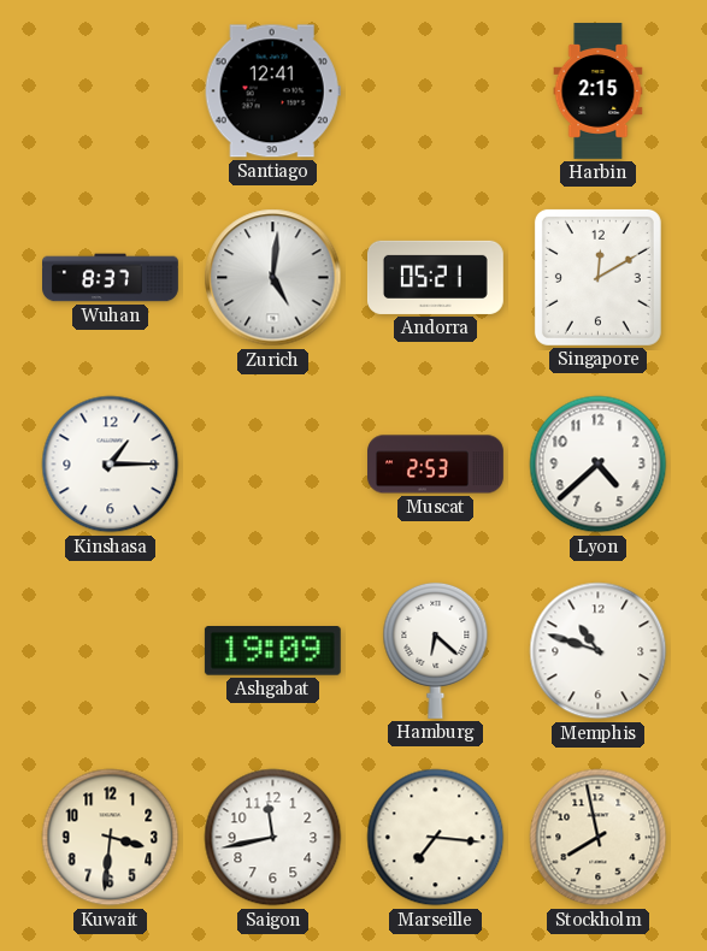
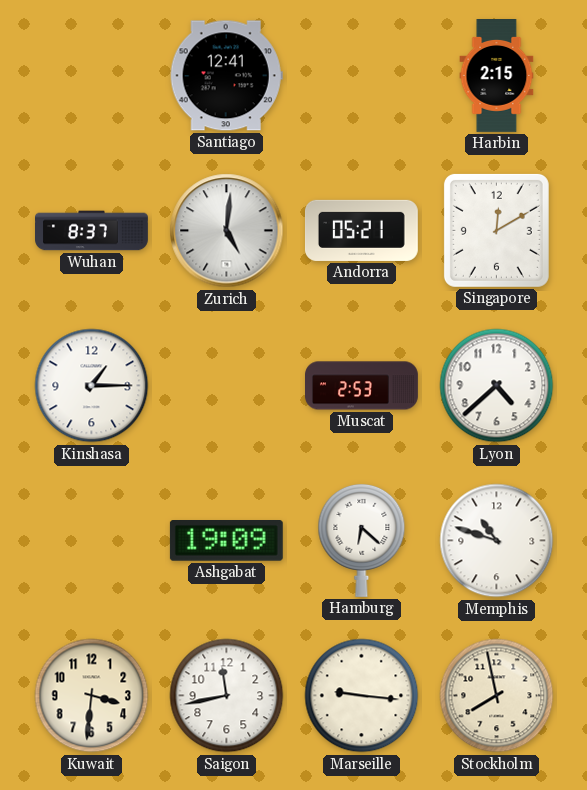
Marseille: 7:16 -> 9:16 (362, 696)
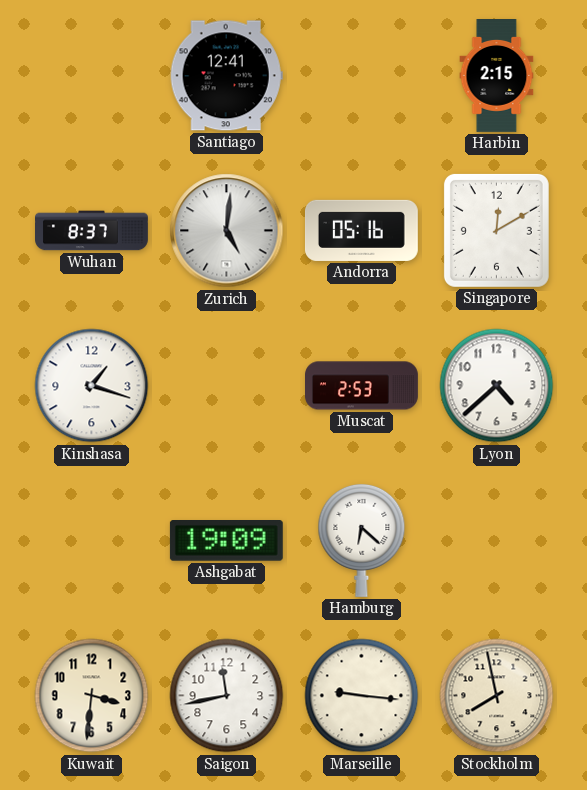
Andorra: 05:21 -> 05:16 (362, 230)
Kinshasa: 1:15 -> 1:18 (92, 386)
Memphis: 10:48 -> none (497, 541)
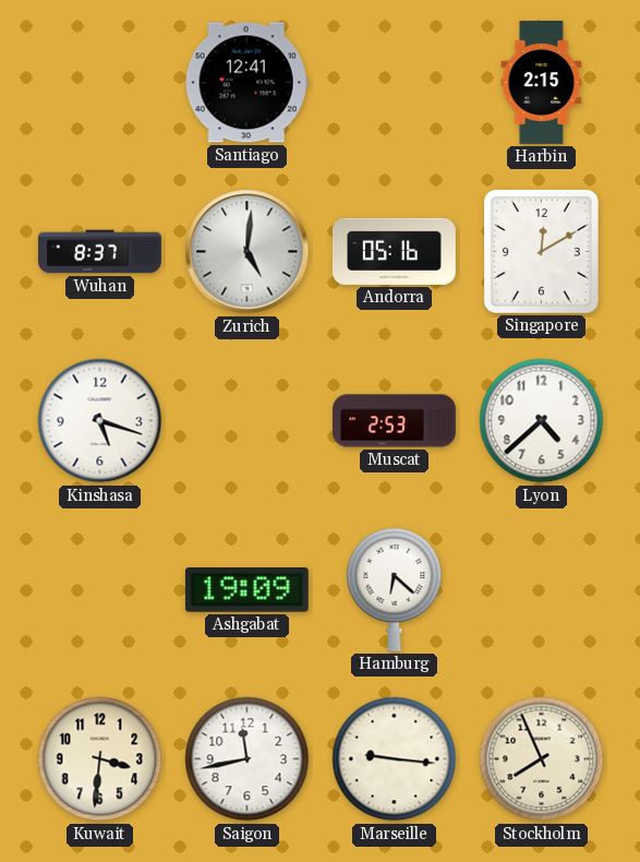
Kinshasa: 1:18 -> 5:18 (100, 421)
Stockholm: 7:58 -> 7:56 (542, 759)
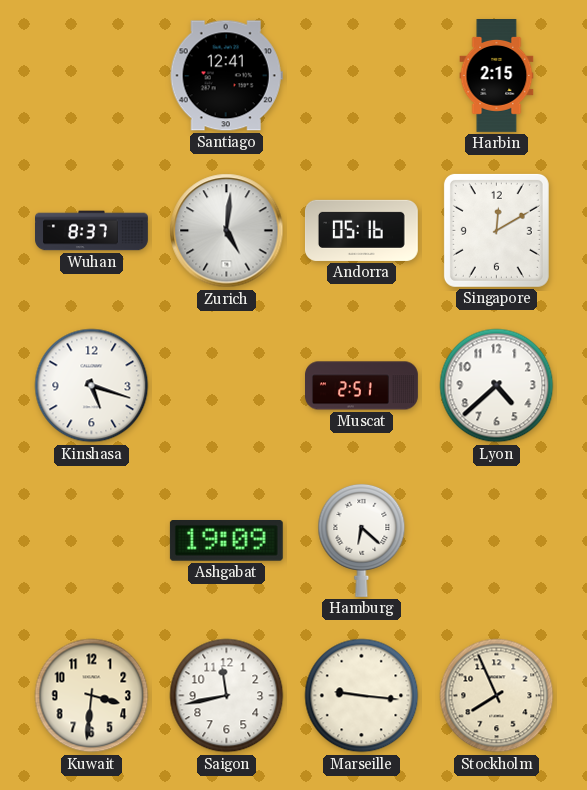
Muscat: 2:53 -> 2:51 (362, 386)
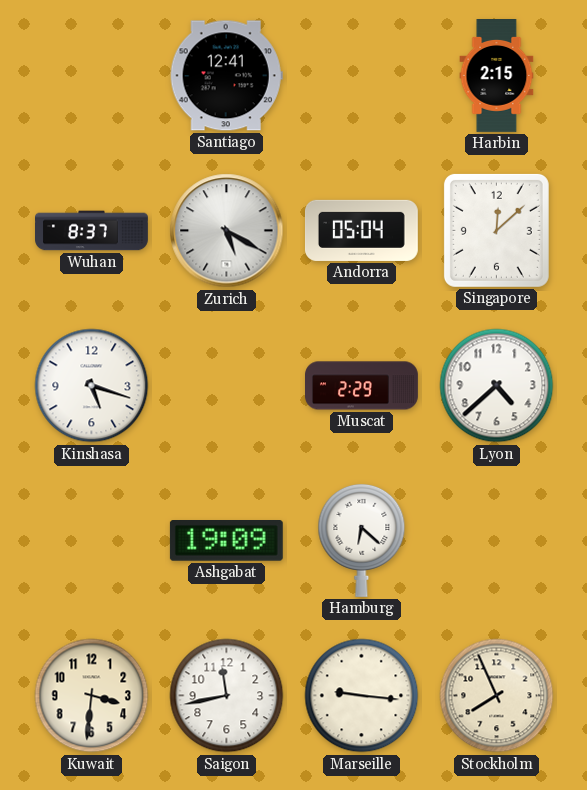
Zurich: 5:01 -> 5:20 (227, 231)
Andorra: 05:16 -> 05:04 (362, 230)
Singapore: 12:10 -> 12:08 (496, 230)
Muscat: 2:51 -> 2:29 (362, 386)
